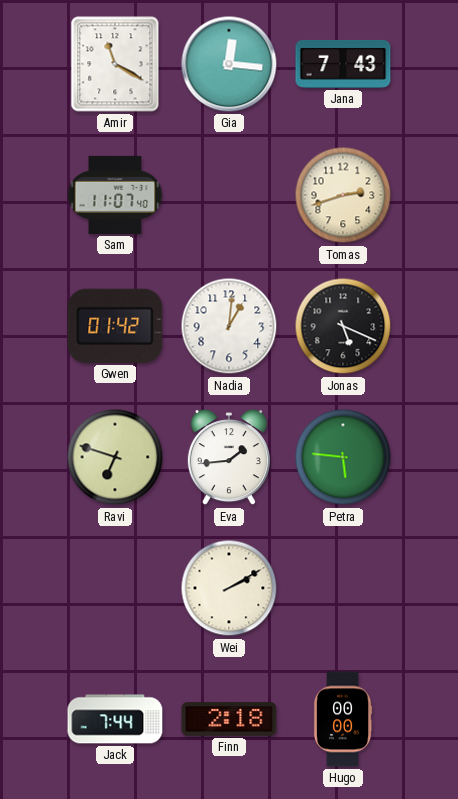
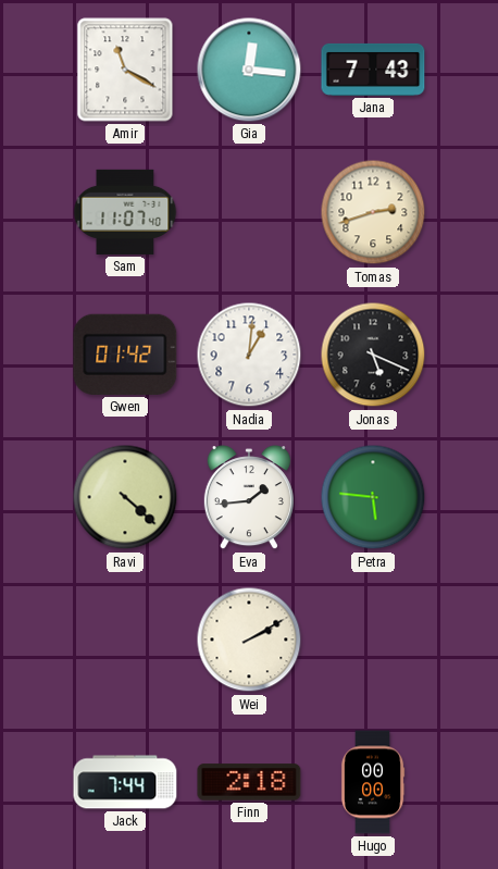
Ravi: 6:48 -> 4:22 (125, 497)
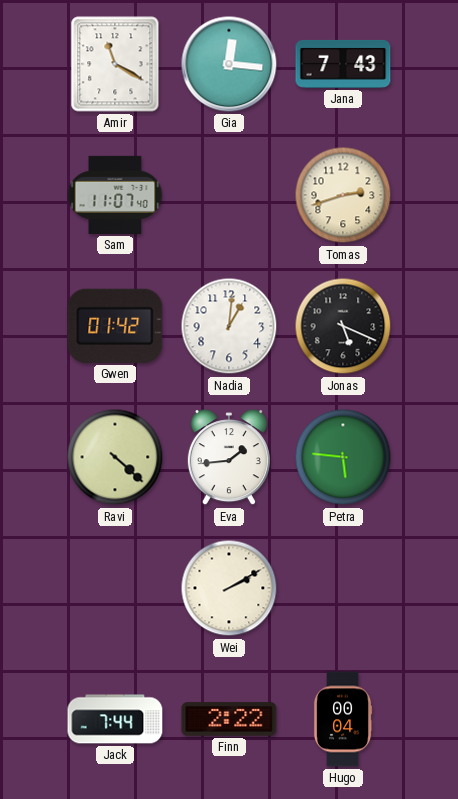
Finn: 2:18 -> 2:22 (229, 719)
Hugo: 00:00 -> 00:04 (343, 719)
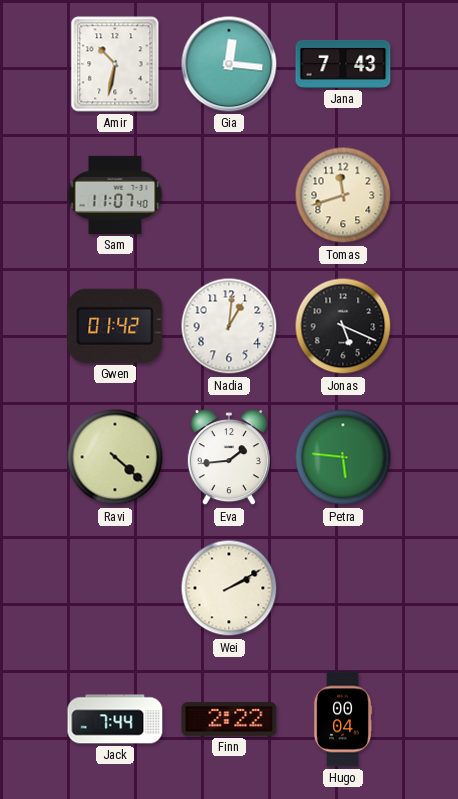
Amir: 11:20 -> 10:32 (115, 64)
Tomas: 2:42 -> 11:42 (343, 195)
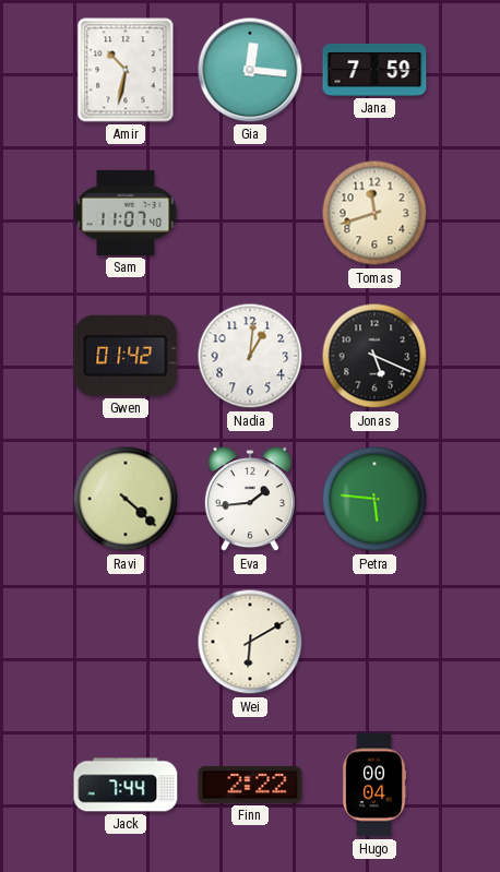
Jana: 7:43 -> 7:59 (374, 70)
Wei: 2:10 -> 6:10 (250, 642)
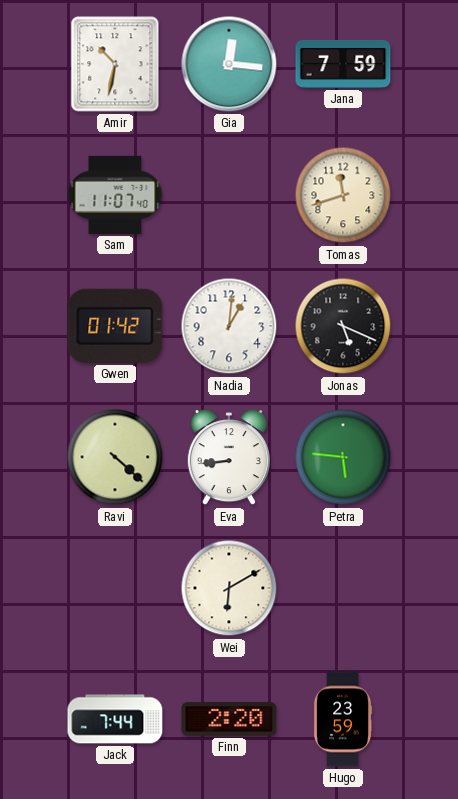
Eva: 1:44 -> 8:44 (229, 458)
Finn: 2:22 -> 2:20 (229, 719)
Hugo: 00:04 -> 23:59 (343, 719)
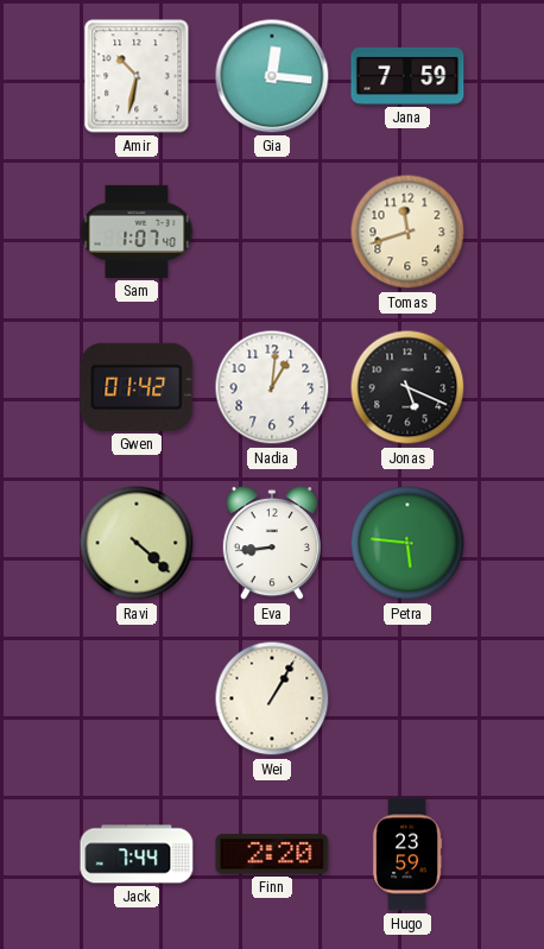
Sam: 11:07 -> 1:07 (137, 232)
Wei: 6:10 -> 1:05 (272, 698)
